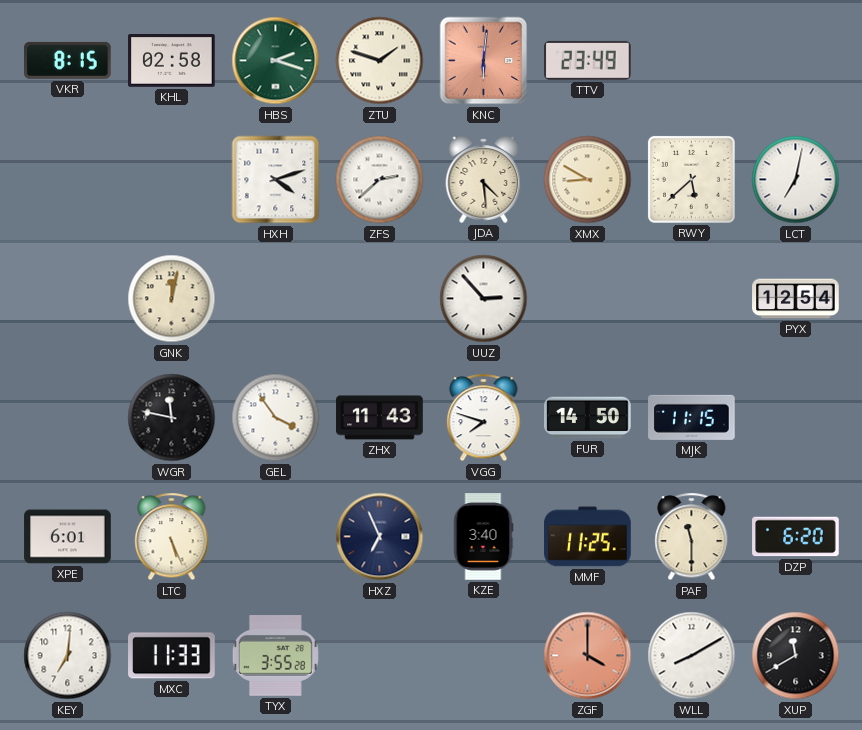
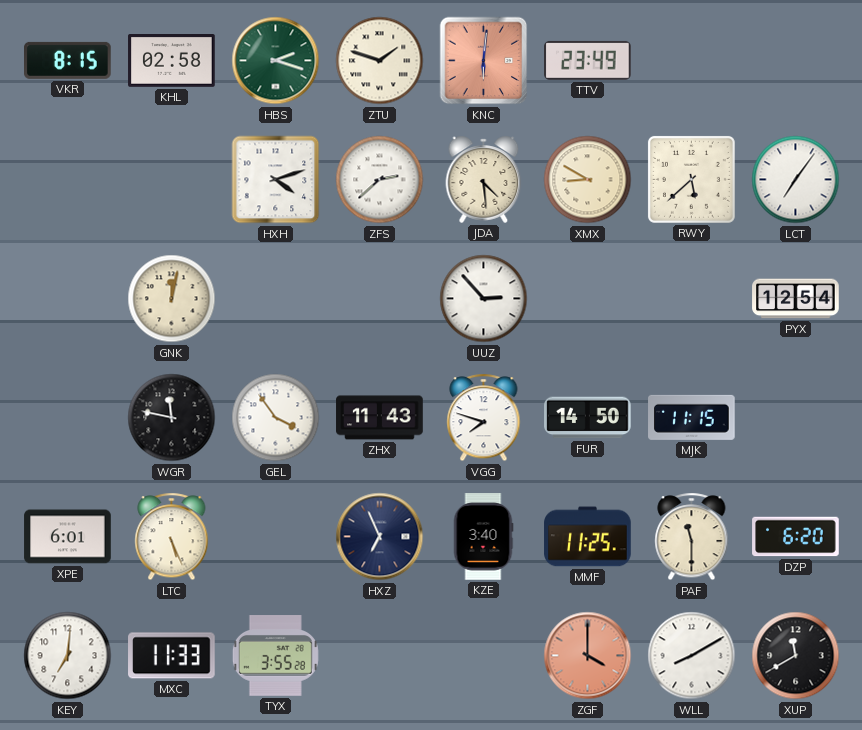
LCT: 7:02 -> 7:06 (796, 180)
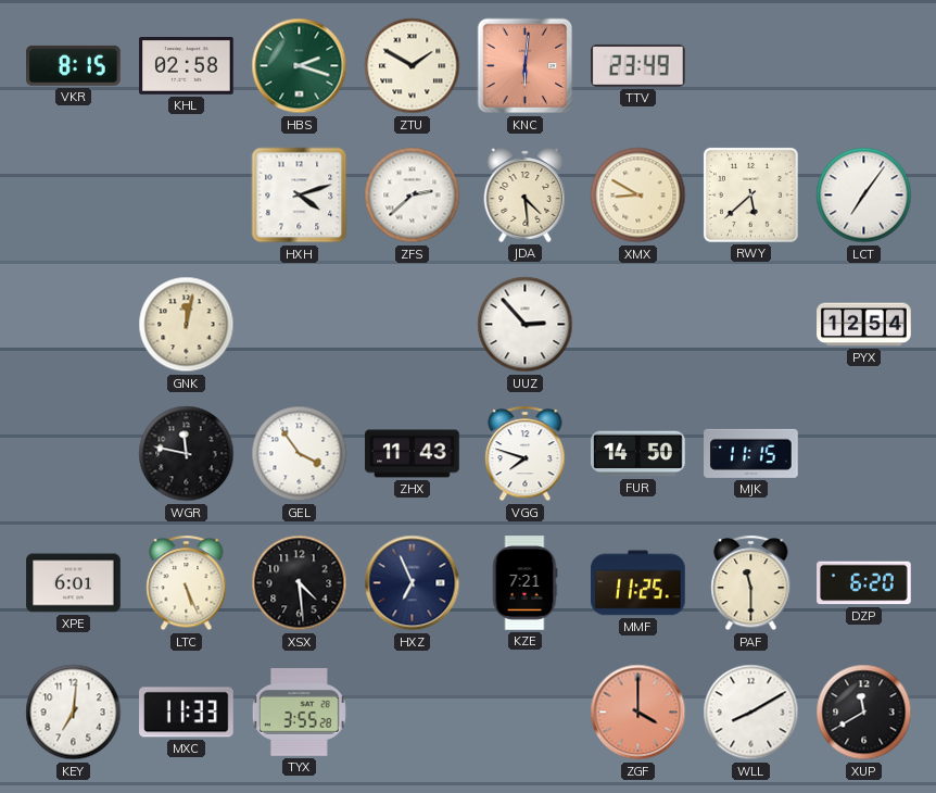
ZTU: 1:48 -> 1:50 (413, 66)
XSX: none -> 4:29 (300, 583)
KZE: 3:40 -> 7:21 (524, 583)
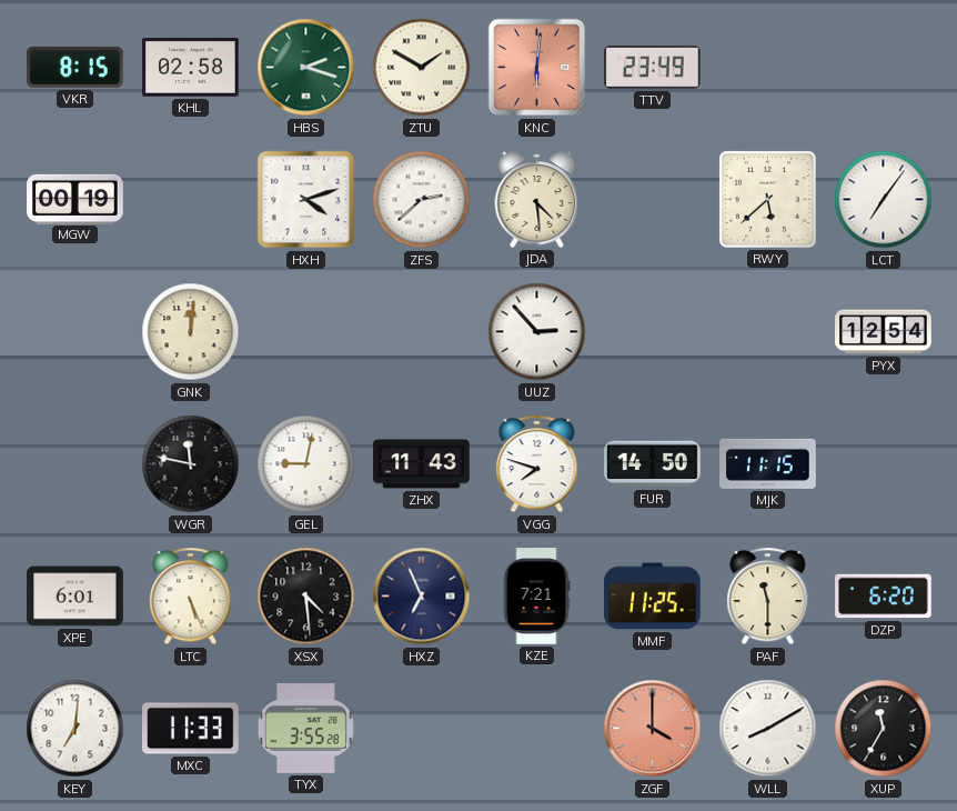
MGW: none -> 00:19 (75, 199)
XMX: 8:50 -> none (638, 196)
GNK: 12:02 -> 12:01 (191, 332)
GEL: 3:54 -> 9:02 (306, 464)
XUP: 11:40 -> 11:35 (884, 729)
